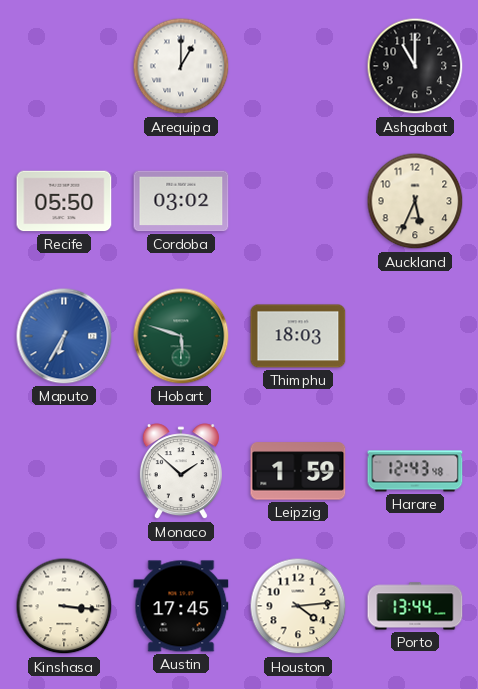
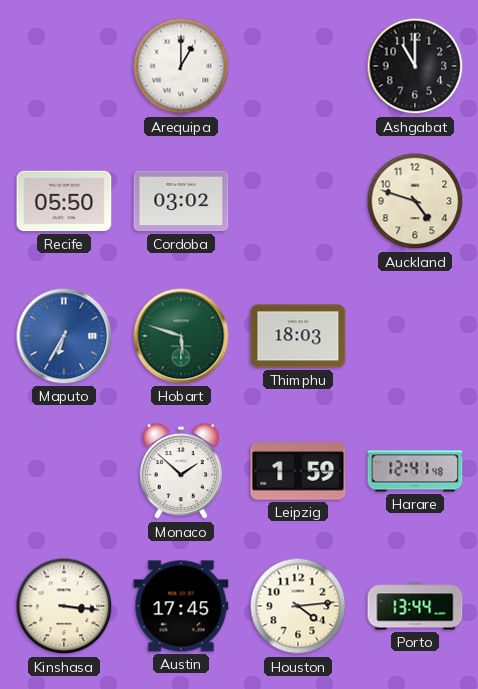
Auckland: 5:34 -> 4:48 (415, 201)
Harare: 12:43 -> 12:41 (415, 471)
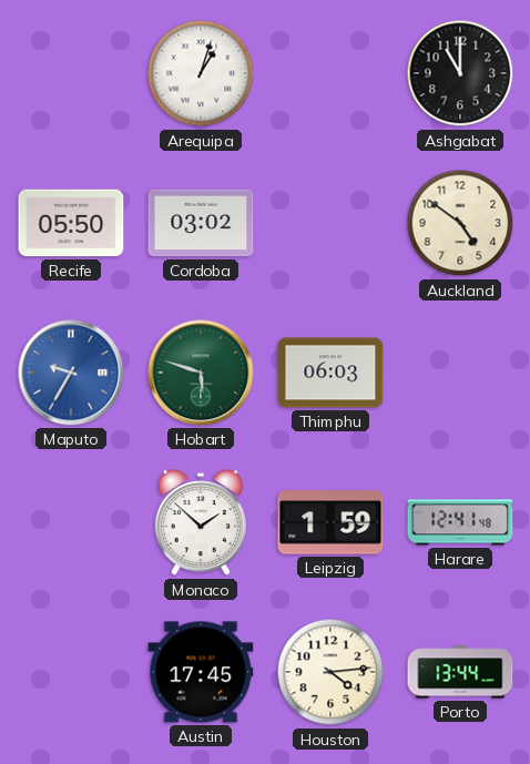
Arequipa: 1:00 -> 1:03 (201, 73)
Auckland: 4:48 -> 4:51 (460, 223)
Maputo: 6:35 -> 9:35 (71, 373)
Thimphu: 18:03 -> 06:03 (330, 373)
Kinshasa: 3:16 -> none (64, 606)
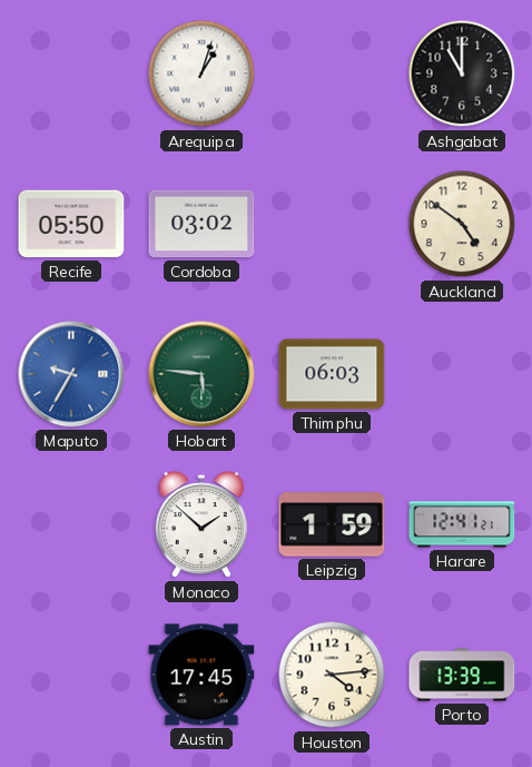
Hobart: 5:48 -> 5:46 (201, 374)
Harare: 12:41:48 -> 12:41:21 (462, 524)
Porto: 13:44 -> 13:39 (462, 675)
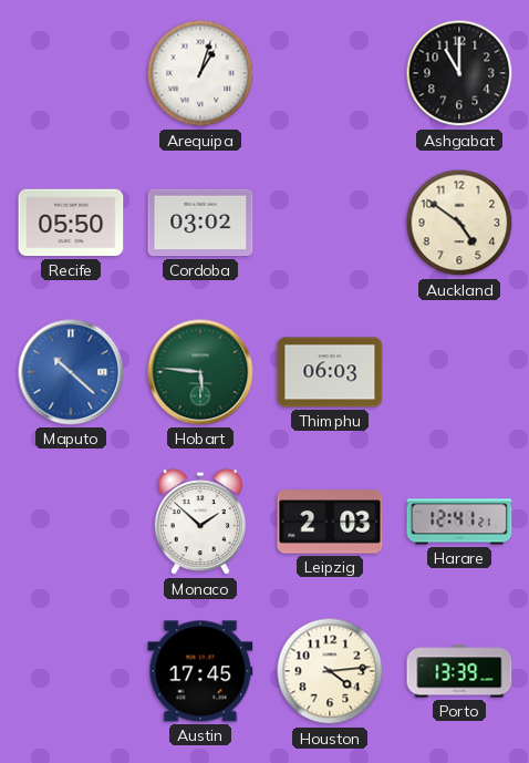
Maputo: 9:35 -> 10:22 (71, 372)
Leipzig: 1:59 -> 2:03 (330, 522)
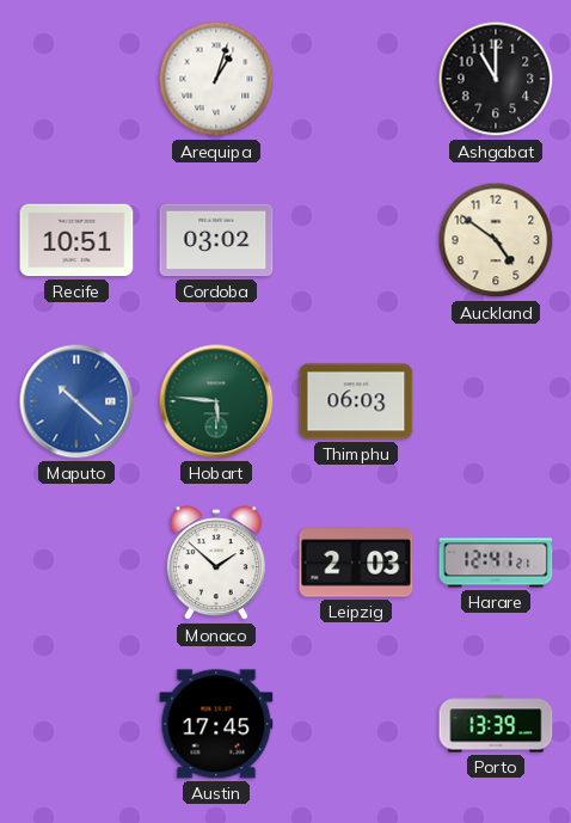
Recife: 05:50 -> 10:51 (76, 240)
Houston: 4:14 -> none (330, 671)
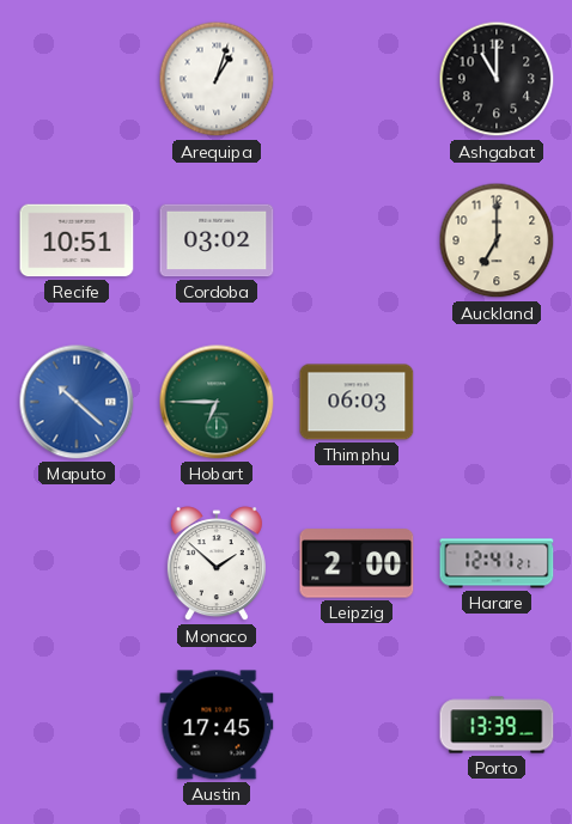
Auckland: 4:51 -> 7:00 (497, 240)
Hobart: 5:46 -> 6:45 (217, 402)
Leipzig: 2:03 -> 2:00 (357, 563)
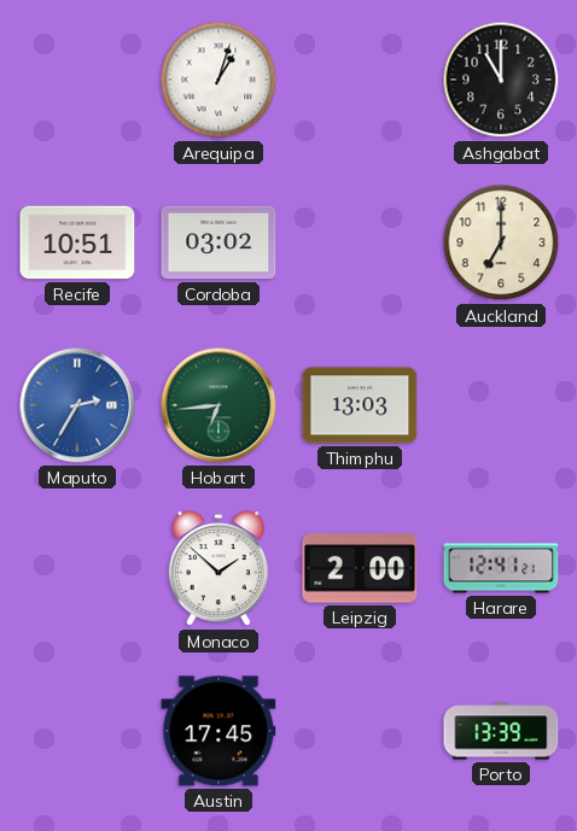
Maputo: 10:22 -> 2:35 (77, 405)
Hobart: 6:45 -> 6:44 (218, 405)
Thimphu: 06:03 -> 13:03 (360, 405)
